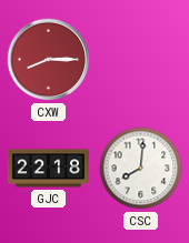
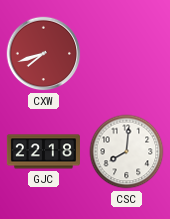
CXW: 8:15 -> 7:42 (44, 54)
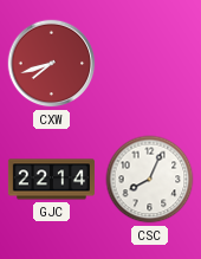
GJC: 22:18 -> 22:14 (51, 180)
CSC: 8:01 -> 8:04 (150, 180)
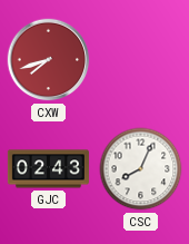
GJC: 22:14 -> 02:43 (48, 169)
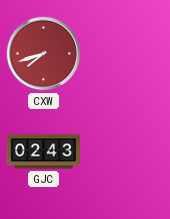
CSC: 8:04 -> none (141, 169)
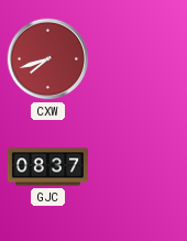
GJC: 02:43 -> 08:37 (47, 167)
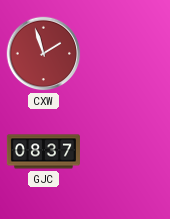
CXW: 7:42 -> 1:57 (44, 54)
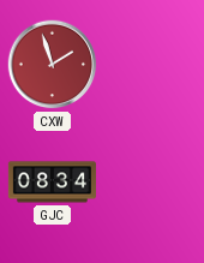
GJC: 08:37 -> 08:34 (52, 183)
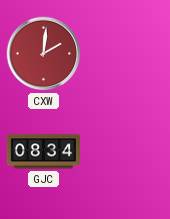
CXW: 1:57 -> 2:01 (44, 54)
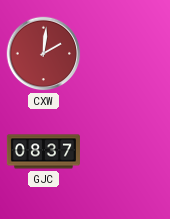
GJC: 08:34 -> 08:37 (43, 152)
